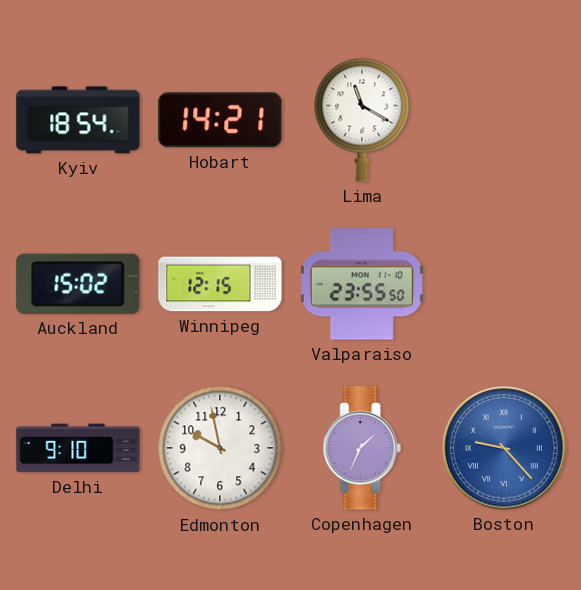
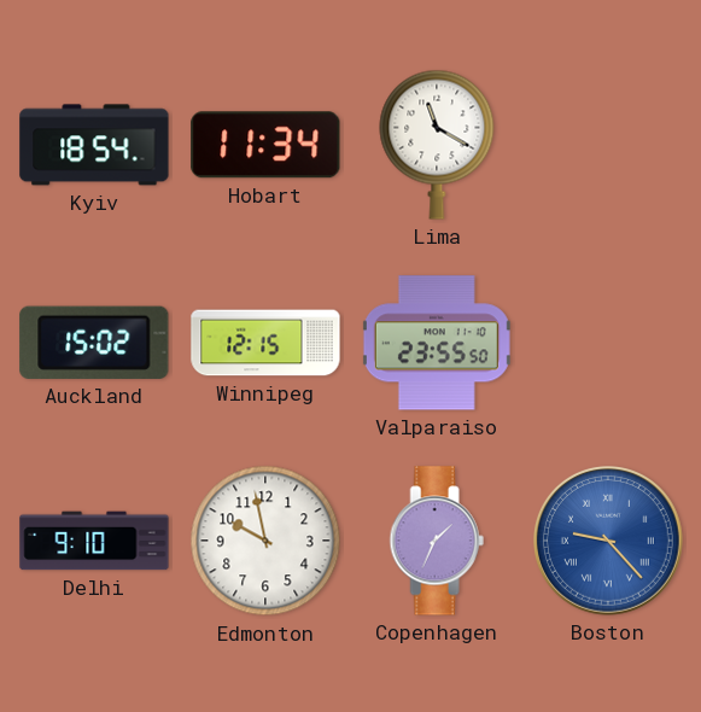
Hobart: 14:21 -> 11:34 (265, 145)
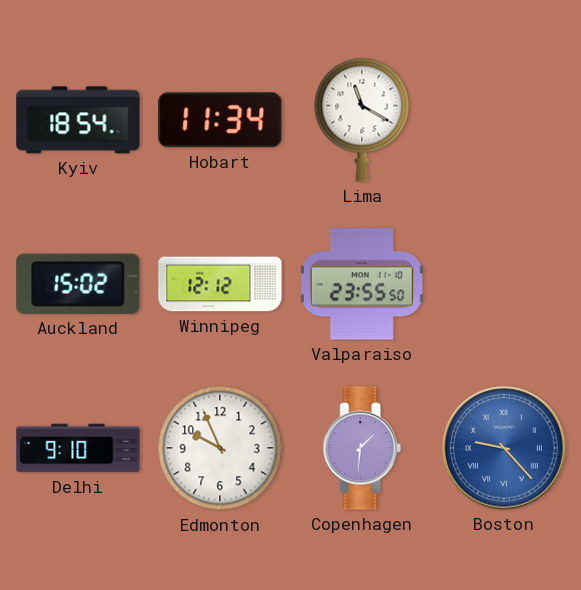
Winnipeg: 12:15 -> 12:12 (220, 284)
Edmonton: 9:58 -> 9:56 (220, 448)
Copenhagen: 1:34 -> 1:31 (362, 448)
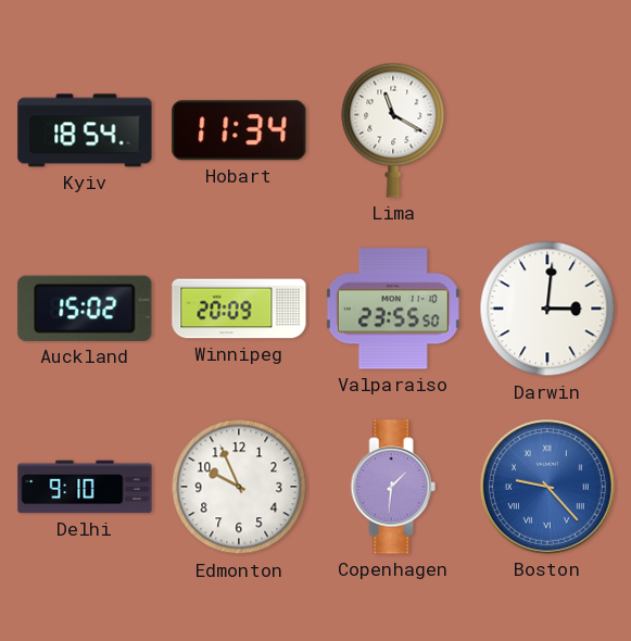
Winnipeg: 12:12 -> 20:09 (239, 309)
Darwin: none -> 3:01 (547, 309)
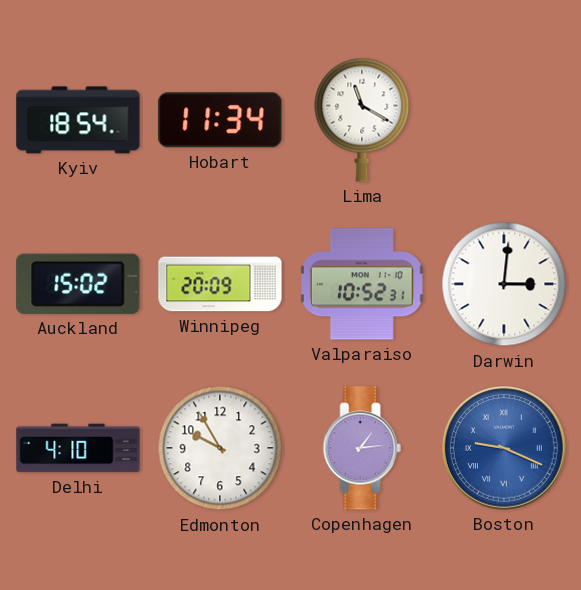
Valparaiso: 23:55 -> 10:52 (362, 284)
Delhi: 9:10 -> 4:10 (78, 448)
Edmonton: 9:56 -> 9:55 (220, 448)
Copenhagen: 1:31 -> 1:14 (362, 448)
Boston: 9:23 -> 9:19 (505, 449)
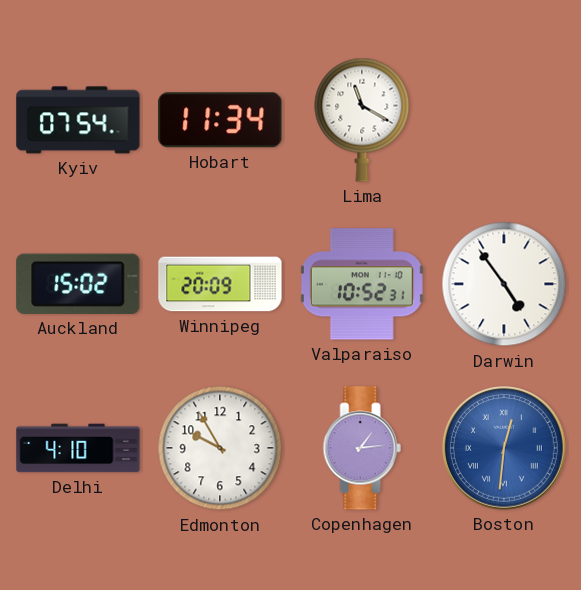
Kyiv: 18:54 -> 07:54 (78, 120)
Darwin: 3:01 -> 4:54 (504, 284)
Boston: 9:19 -> 12:31 (505, 449)
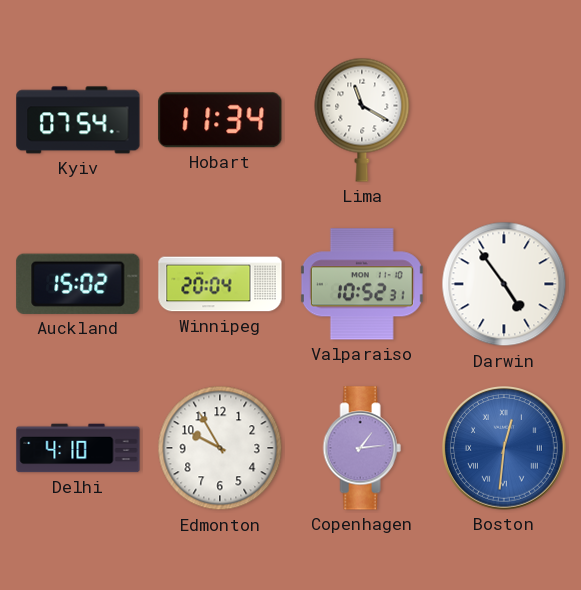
Winnipeg: 20:09 -> 20:04 (220, 284)
